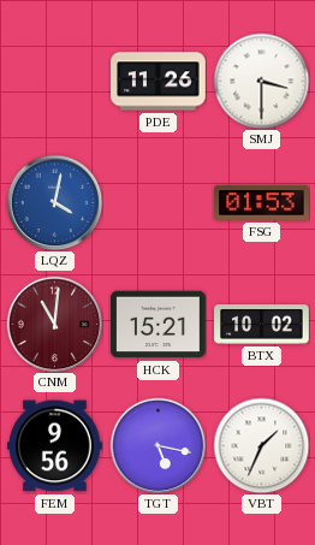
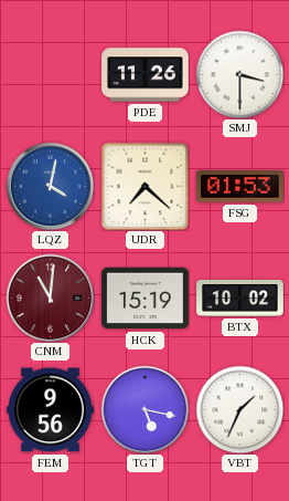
UDR: none -> 7:22 (144, 186)
HCK: 15:21 -> 15:19 (146, 299)
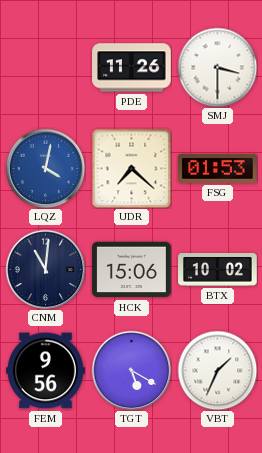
CNM dial: burgundy -> navy (45, 269)
HCK: 15:19 -> 15:06 (132, 270)
TGT: 5:17 -> 5:20 (131, 370)
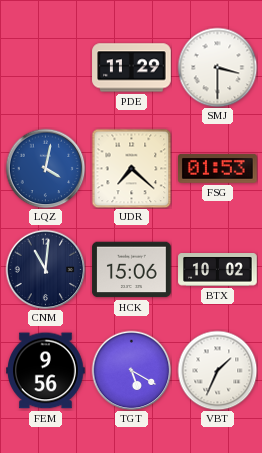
PDE: 11:26 -> 11:29 (132, 68)
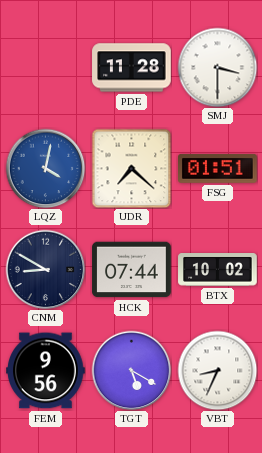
PDE: 11:29 -> 11:28 (132, 68)
FSG: 01:53 -> 01:51 (218, 168)
CNM: 11:01 -> 8:50 (45, 269)
HCK: 15:06 -> 07:44 (132, 270)
VBT: 1:34 -> 8:34 (217, 370)
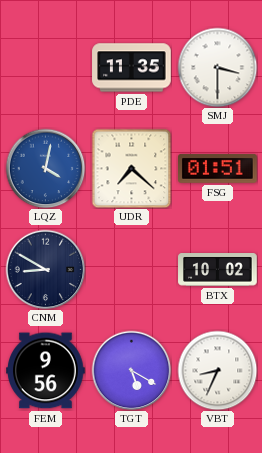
PDE: 11:28 -> 11:35 (132, 68)
HCK: 07:44 -> none (132, 270)
